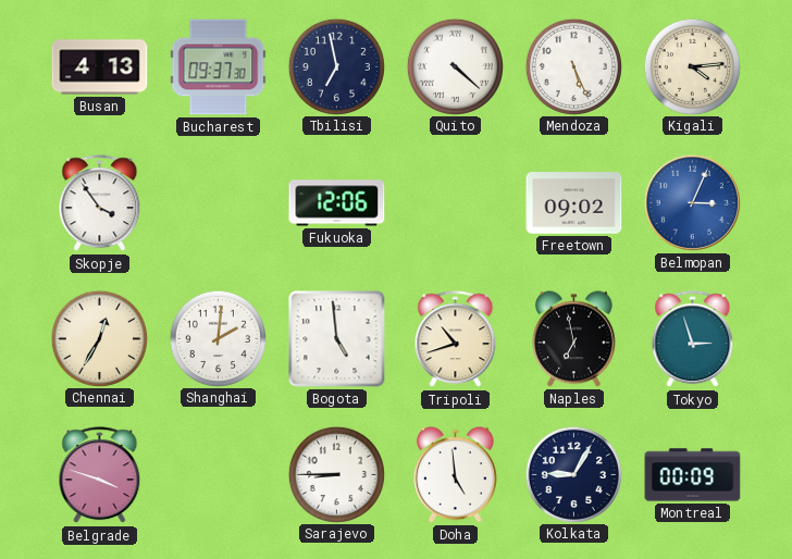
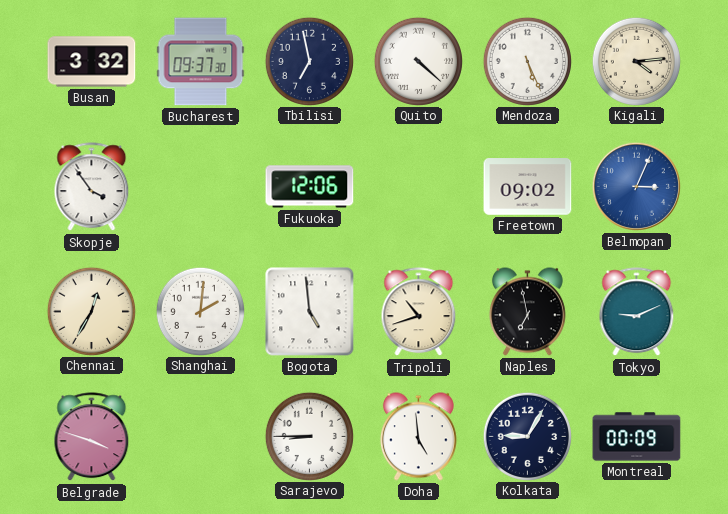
Busan: 4:13 -> 3:32 (92, 62)
Tokyo: 2:57 -> 9:11 (637, 312)
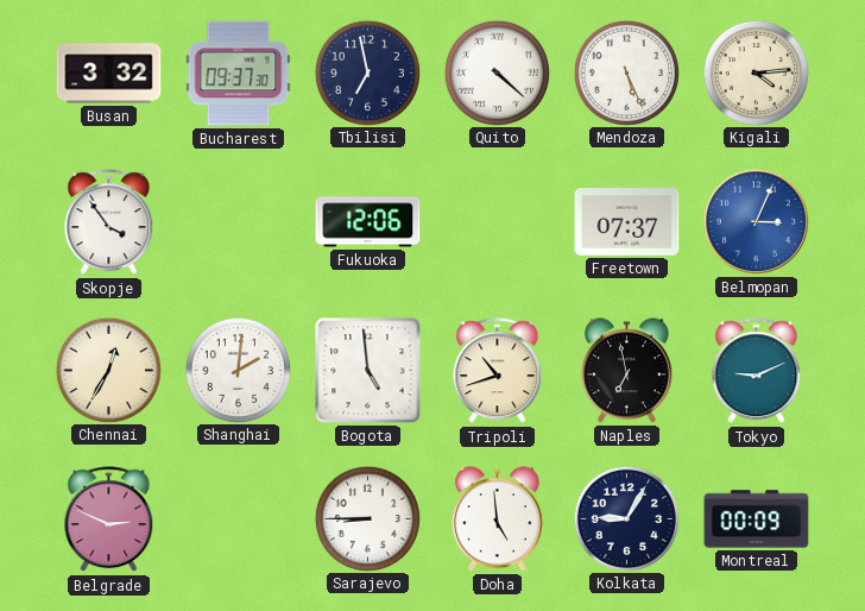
Freetown: 09:02 -> 07:37 (627, 222)
Belgrade: 3:48 -> 2:49 (109, 519)
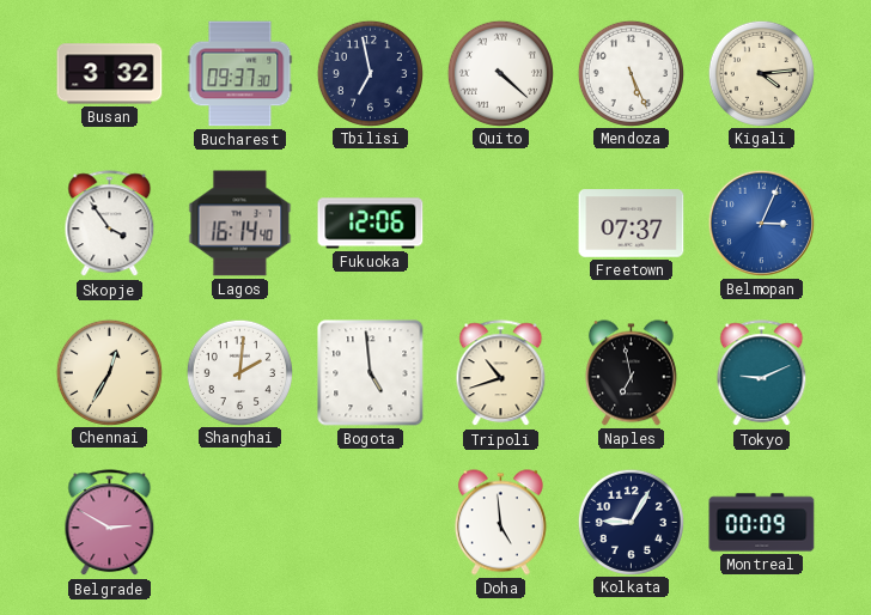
Lagos: none -> 16:14 (240, 224)
Belgrade: 2:49 -> 2:50 (110, 523)
Sarajevo: 8:45 -> none (367, 518)
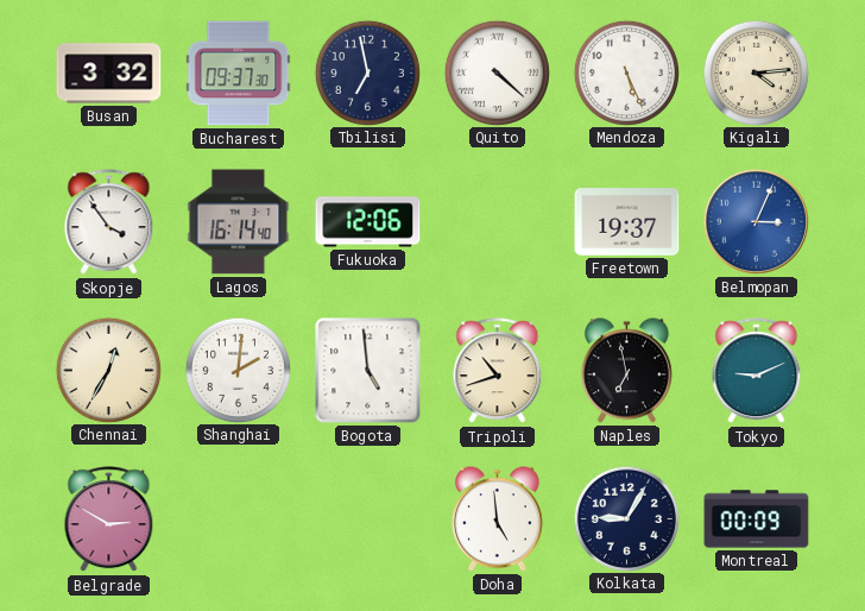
Freetown: 07:37 -> 19:37 (627, 222)
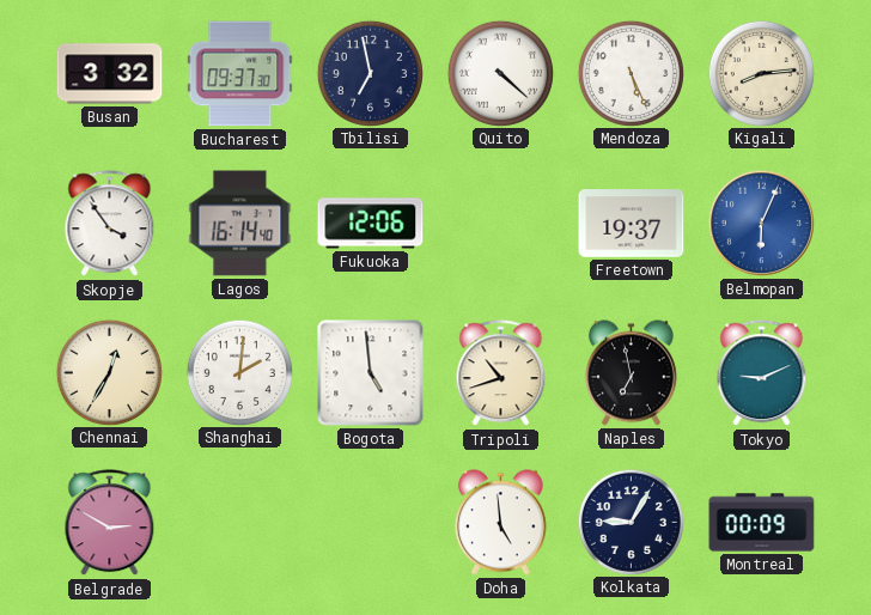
Kigali: 4:14 -> 8:14 (761, 73)
Belmopan: 3:04 -> 6:04 (761, 223)
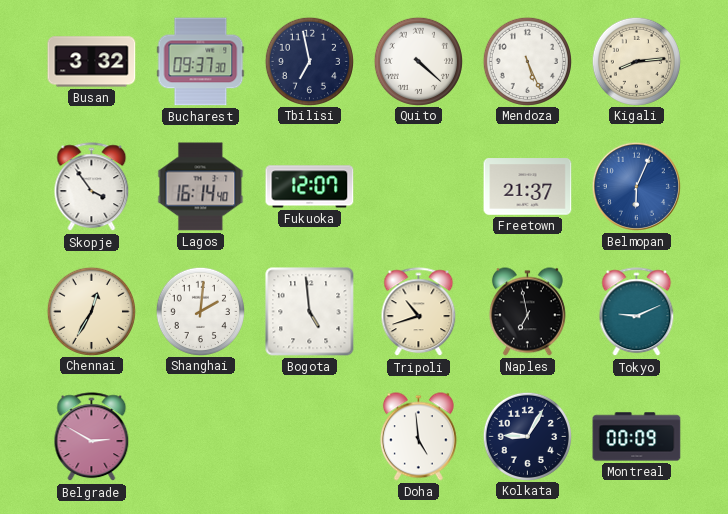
Fukuoka: 12:06 -> 12:07 (310, 187)
Freetown: 19:37 -> 21:37 (528, 187)
